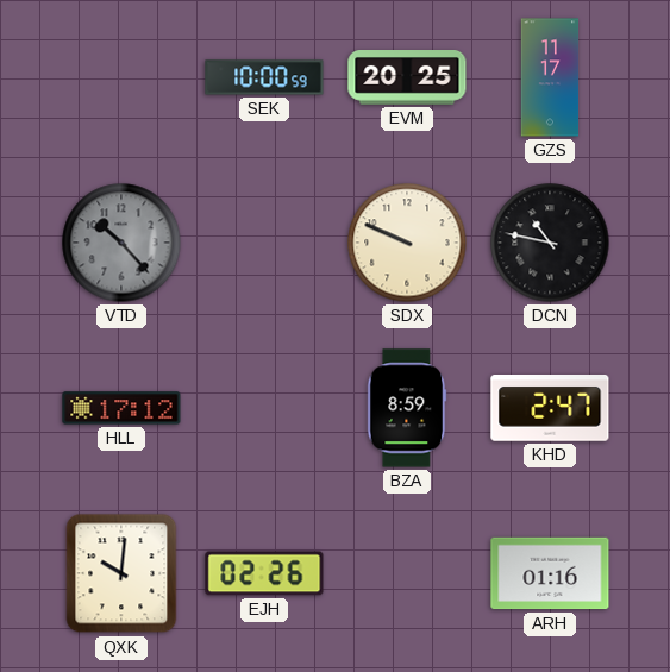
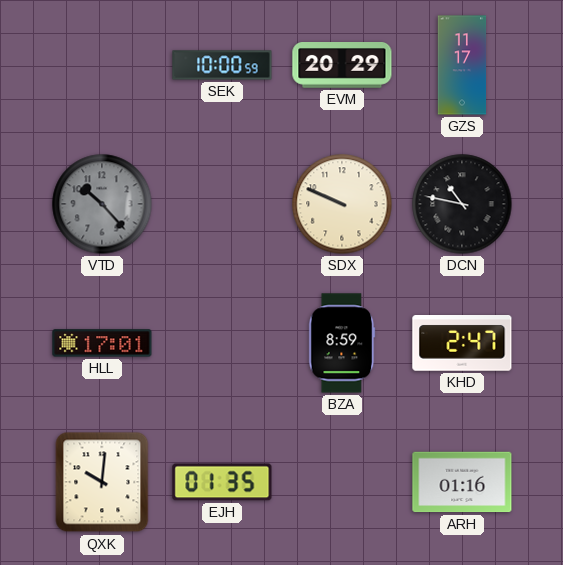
EVM: 20:25 -> 20:29 (342, 66)
HLL: 17:12 -> 17:01 (102, 343)
EJH: 02:26 -> 01:35 (222, 482)
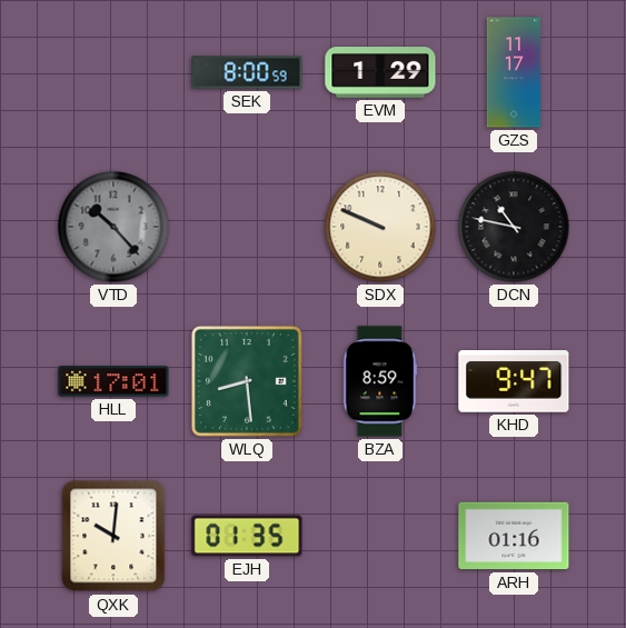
SEK: 10:00 -> 8:00 (247, 72)
EVM: 20:29 -> 1:29 (380, 73)
WLQ: none -> 8:29 (247, 381)
KHD: 2:47 -> 9:47 (514, 382)
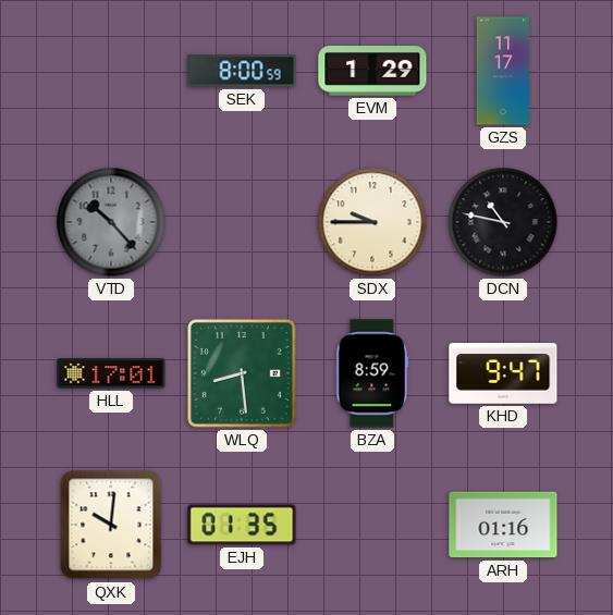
SDX: 9:49 -> 9:45 (372, 222)
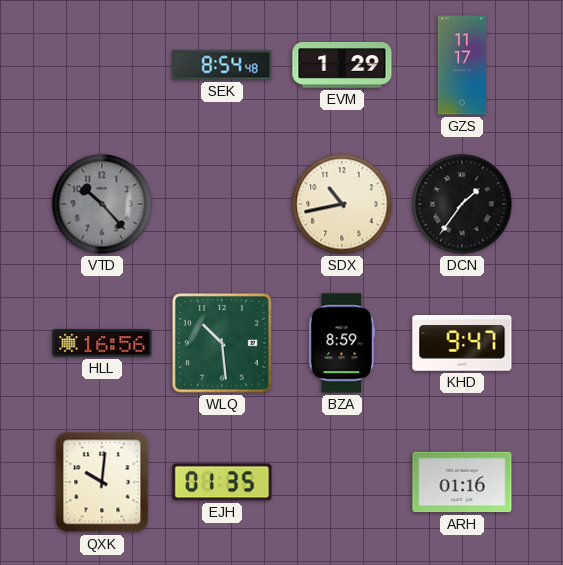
SEK: 8:00 -> 8:54 (222, 65)
SDX: 9:45 -> 10:43 (342, 204)
DCN: 10:47 -> 1:36 (462, 204)
HLL: 17:01 -> 16:56 (102, 343)
WLQ: 8:29 -> 10:29 (222, 343)
